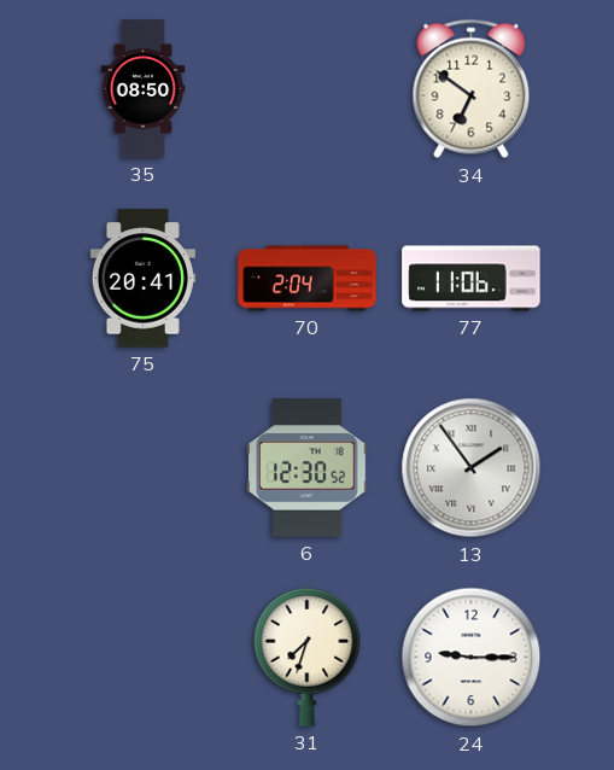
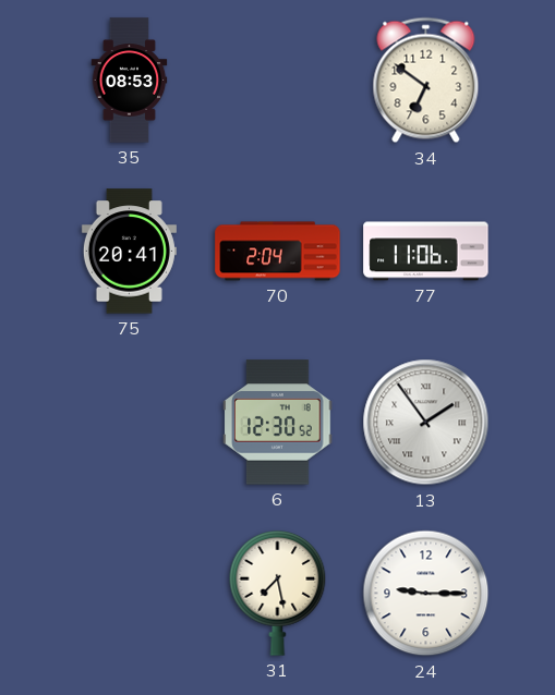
35: 08:50 -> 08:53 (130, 81)
31: 7:33 -> 7:28 (278, 593)
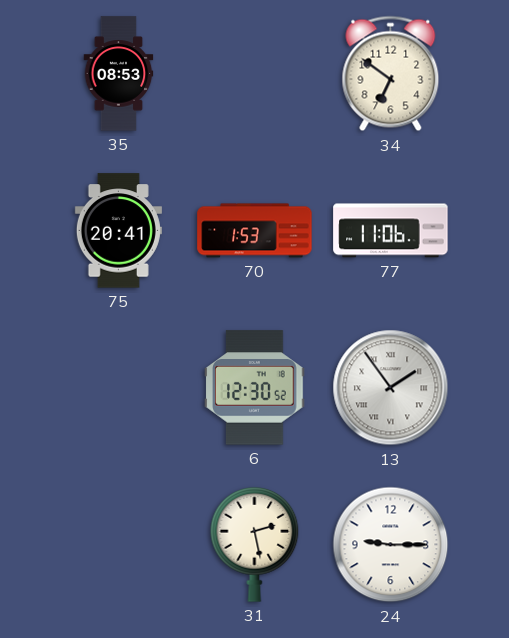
70: 2:04 -> 1:53 (255, 231)
31: 7:28 -> 2:28 (255, 544)
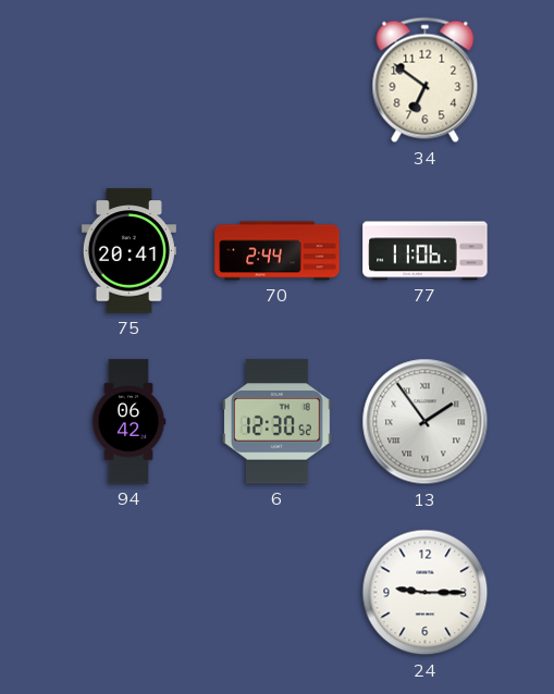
35: 08:53 -> none (119, 74)
70: 1:53 -> 2:44 (278, 251)
94: none -> 06:42 (128, 422)
31: 2:28 -> none (255, 544)
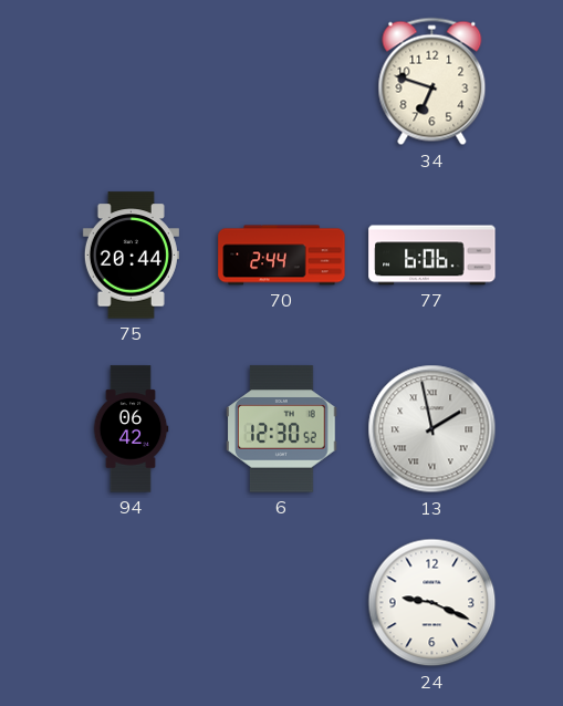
34: 6:51 -> 6:48 (432, 82)
75: 20:41 -> 20:44 (131, 256)
77: 11:06 -> 6:06 (432, 256)
13: 1:54 -> 1:58 (432, 429)
24: 9:15 -> 9:19 (432, 603)
